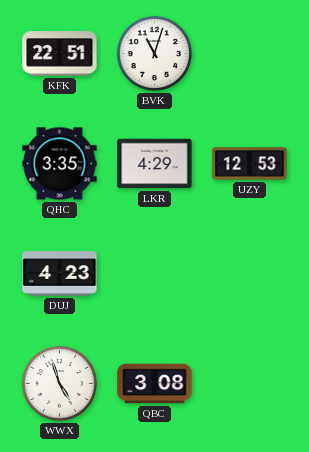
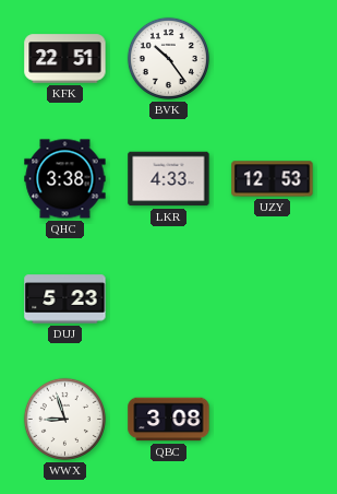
BVK: 11:03 -> 10:24 (168, 58)
QHC: 3:35 -> 3:38 (65, 179)
LKR: 4:29 -> 4:33 (169, 179)
DUJ: 4:23 -> 5:23 (65, 299)
WWX: 4:57 -> 8:57 (64, 419)
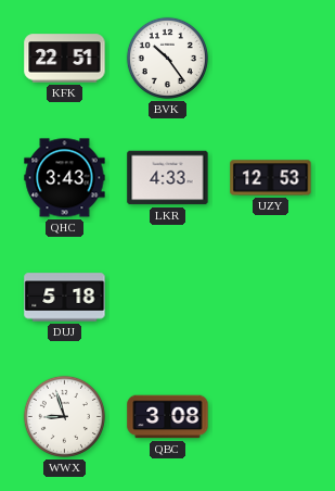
QHC: 3:38 -> 3:43 (65, 178)
DUJ: 5:23 -> 5:18 (65, 298)
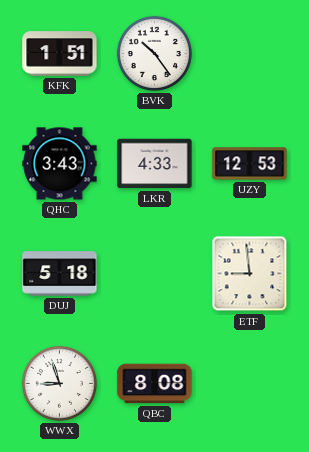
KFK: 22:51 -> 1:51 (60, 54)
ETF: none -> 8:59 (250, 274)
QBC: 3:08 -> 8:08 (155, 384)
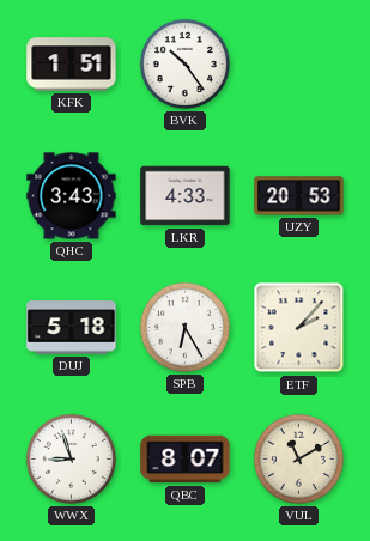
UZY: 12:53 -> 20:53 (299, 196)
SPB: none -> 6:25 (184, 327)
ETF: 8:59 -> 2:07 (299, 328)
QBC: 8:08 -> 8:07 (186, 460)
VUL: none -> 11:10 (298, 458)
